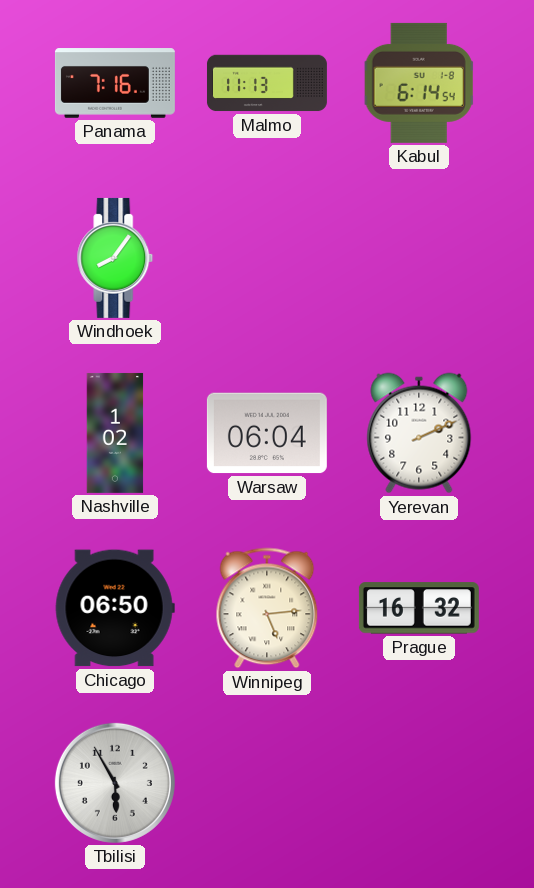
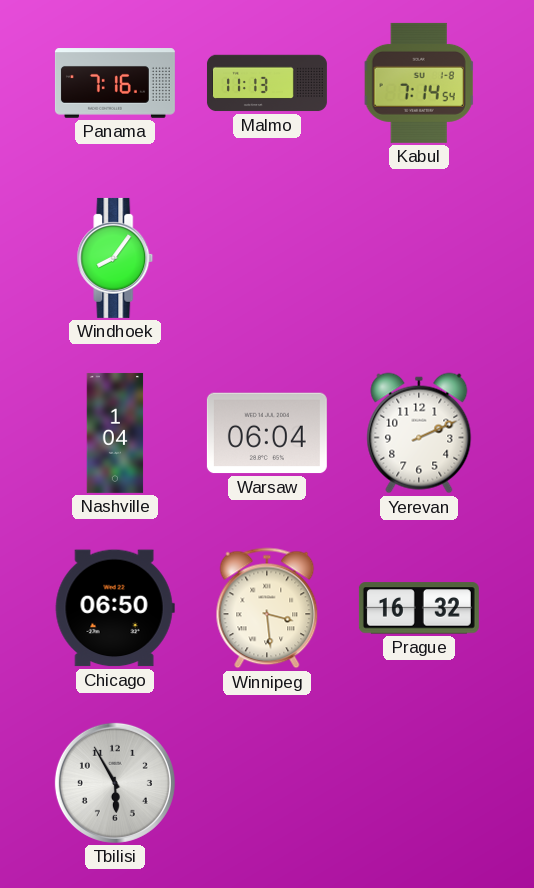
Kabul: 6:14 -> 7:14 (419, 83)
Nashville: 1:02 -> 1:04 (115, 433)
Winnipeg: 5:14 -> 3:29 (267, 608)
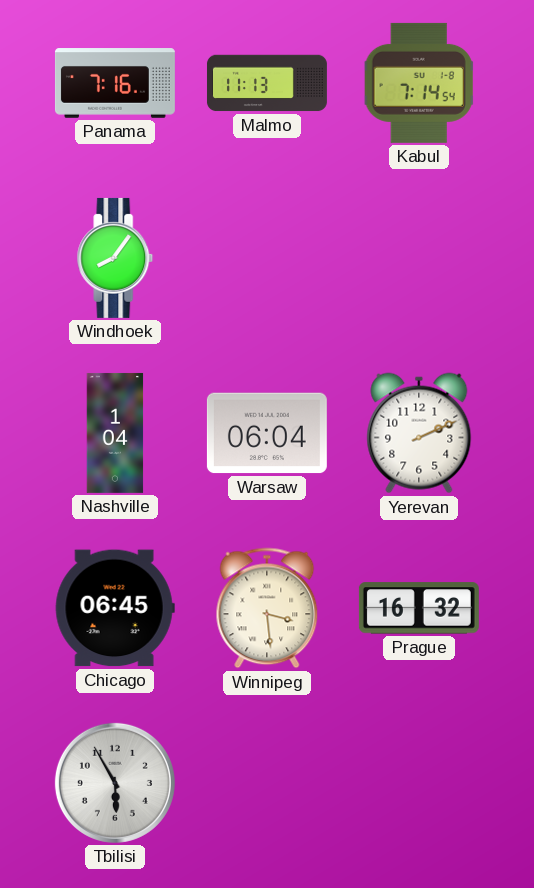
Chicago: 06:50 -> 06:45 (115, 608)
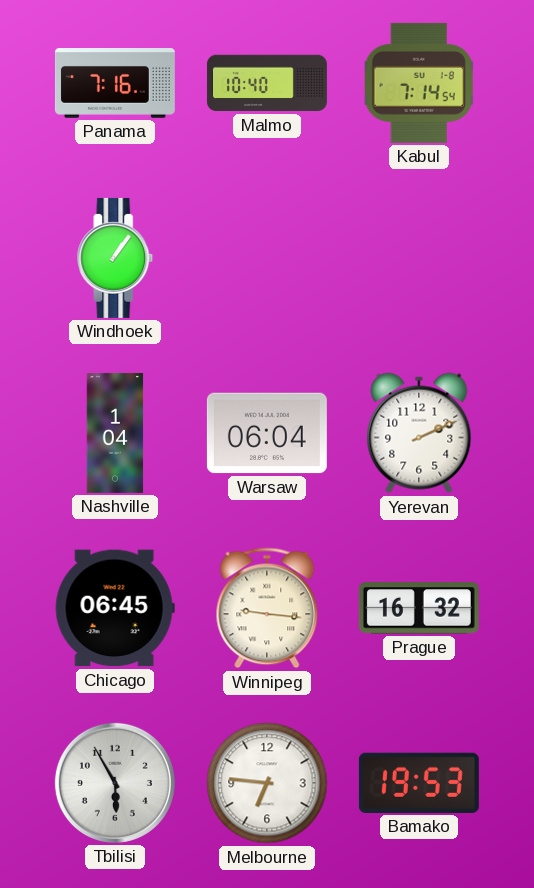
Malmo: 11:13 -> 10:40 (267, 83)
Windhoek: 8:06 -> 1:06 (115, 258)
Winnipeg: 3:29 -> 9:16 (267, 608)
Melbourne: none -> 6:46 (267, 783)
Bamako: none -> 19:53 (419, 783)
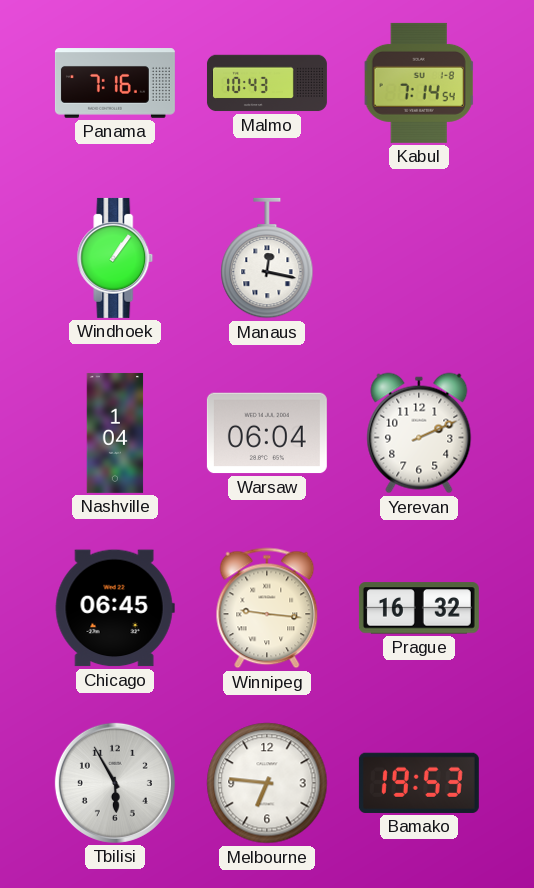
Malmo: 10:40 -> 10:43 (267, 83)
Manaus: none -> 12:17 (267, 258)
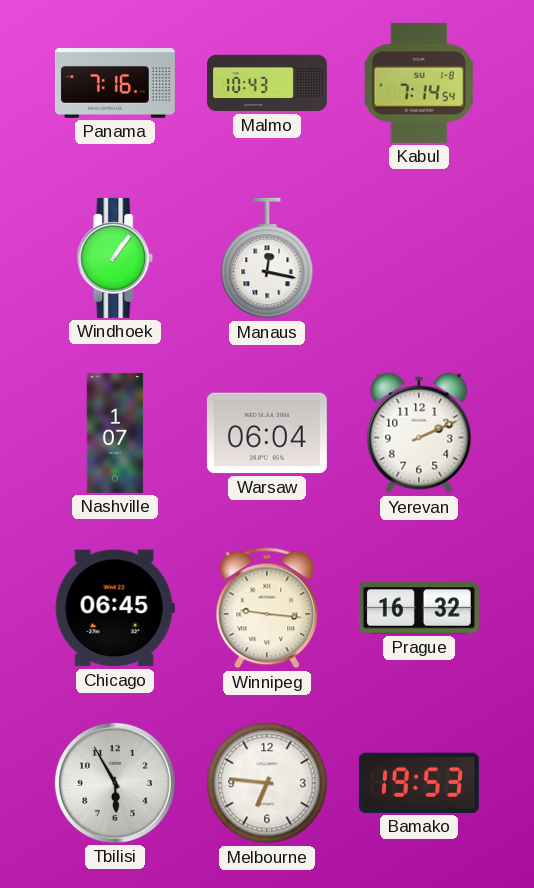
Nashville: 1:04 -> 1:07 (115, 433)
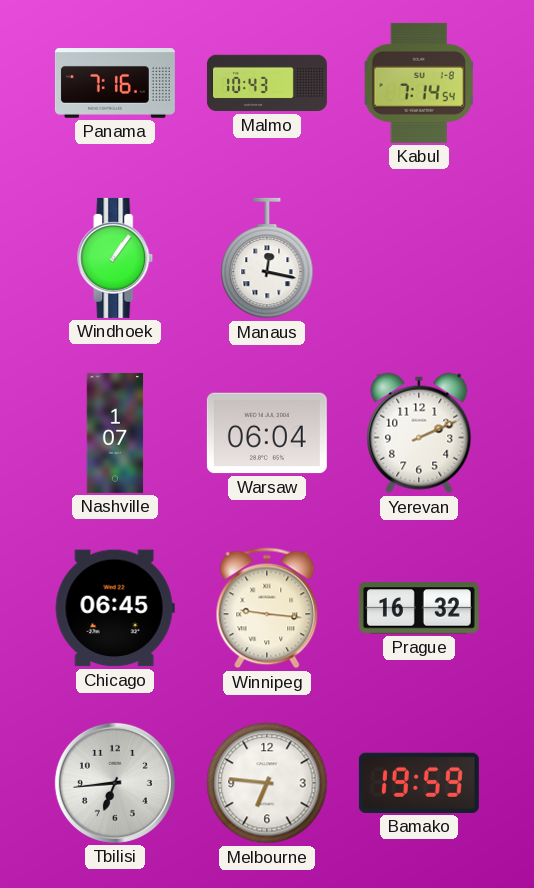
Tbilisi: 5:55 -> 6:44 (115, 783)
Bamako: 19:53 -> 19:59 (419, 783)
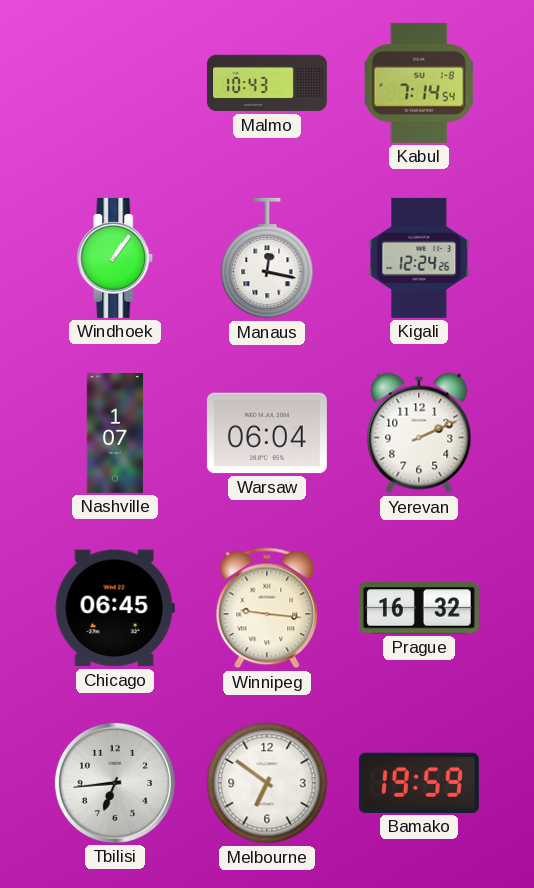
Panama: 7:16 -> none (115, 83)
Kigali: none -> 12:24 (419, 258)
Melbourne: 6:46 -> 6:51 (267, 783)
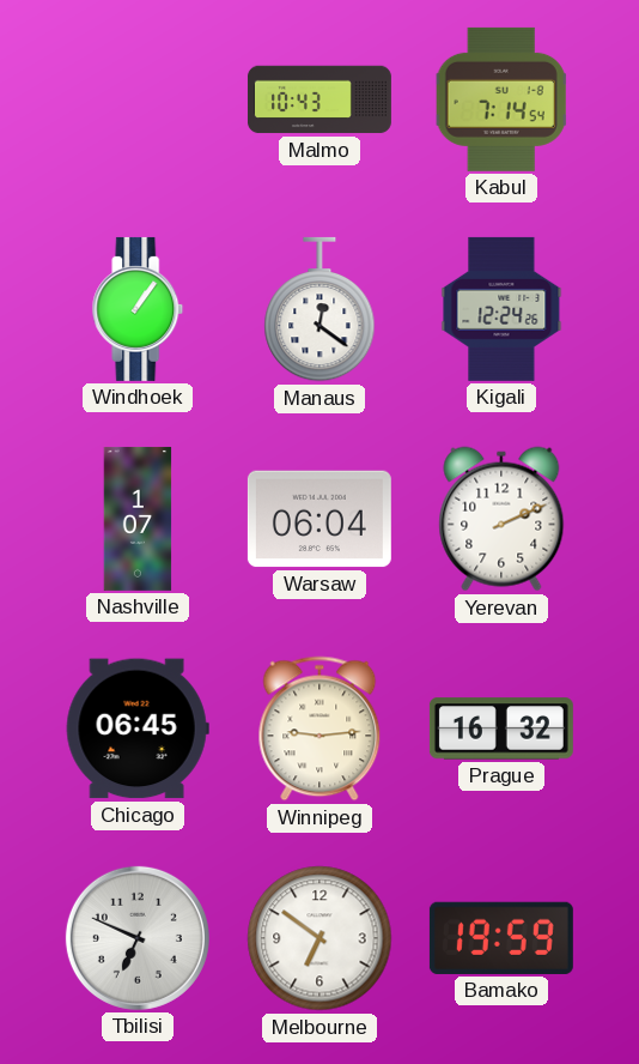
Manaus: 12:17 -> 12:21 (319, 309)
Winnipeg: 9:16 -> 9:14 (319, 729)
Tbilisi: 6:44 -> 6:49 (138, 938)
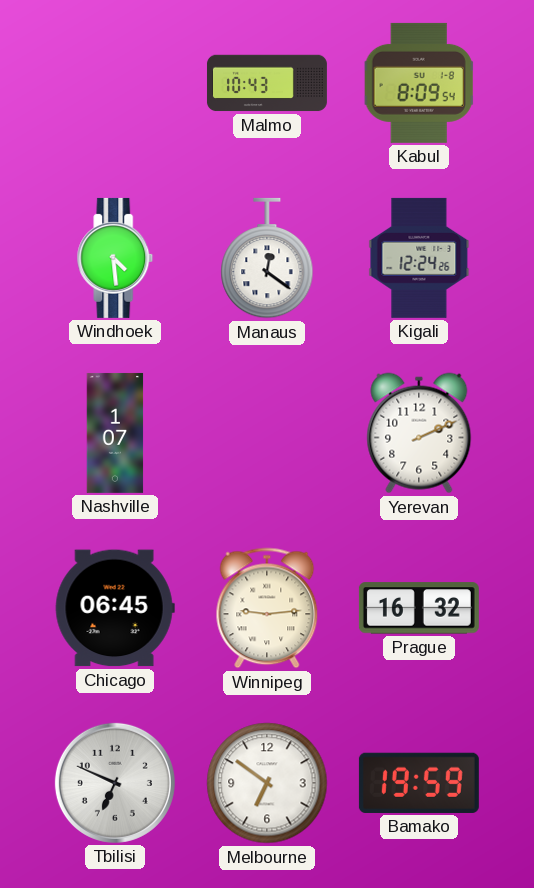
Kabul: 7:14 -> 8:09 (419, 83)
Windhoek: 1:06 -> 4:29 (115, 258)
Warsaw: 06:04 -> none (319, 519)
